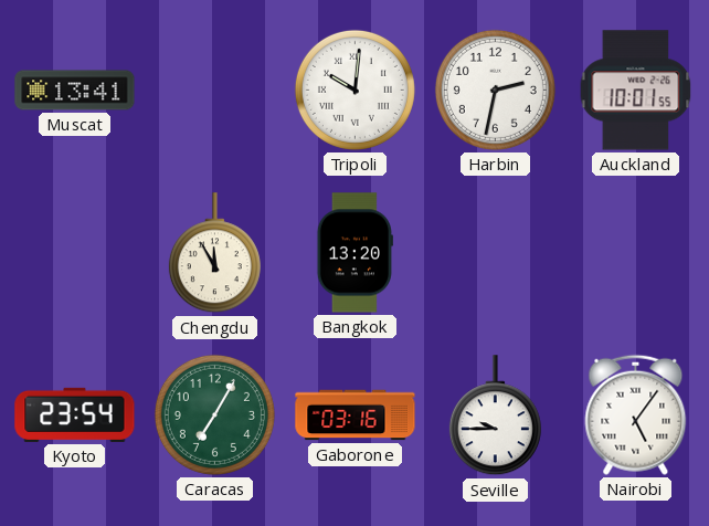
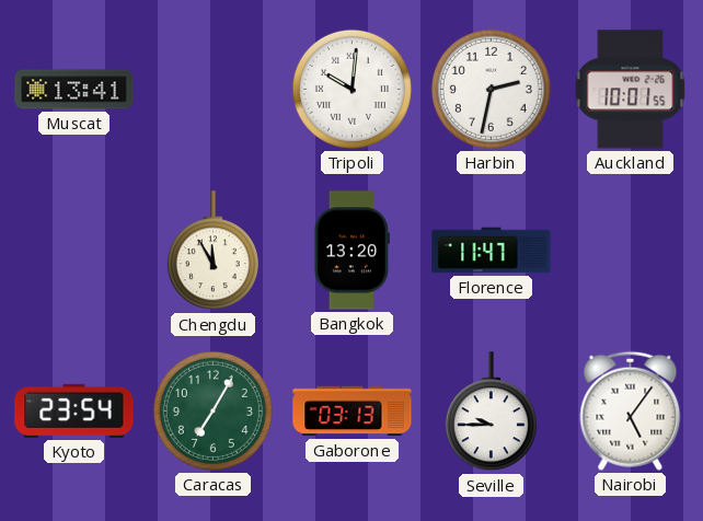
Florence: none -> 11:47 (492, 251)
Gaborone: 03:16 -> 03:13 (353, 412)
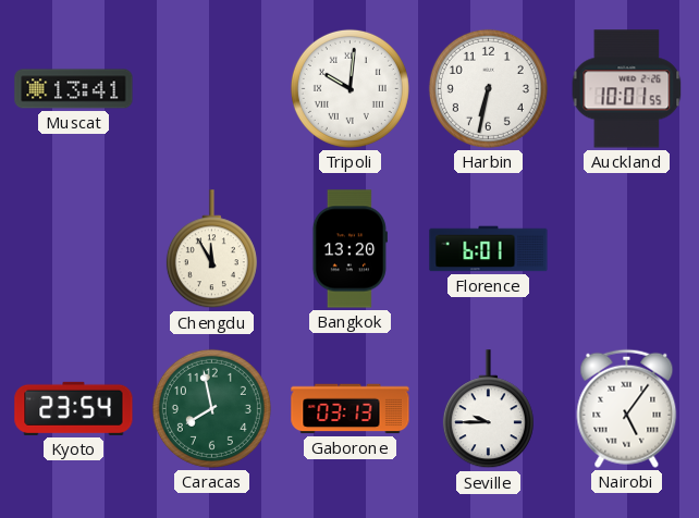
Harbin: 2:32 -> 6:32 (488, 88)
Florence: 11:47 -> 6:01 (489, 249)
Caracas: 7:05 -> 7:58 (211, 408)
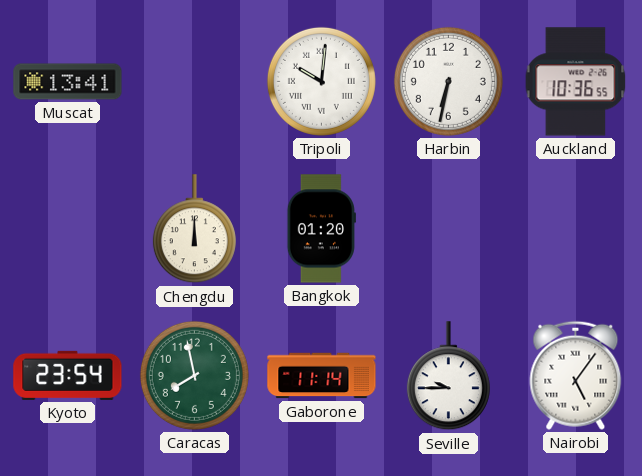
Auckland: 10:01 -> 10:36 (576, 82)
Chengdu: 11:55 -> 12:00 (194, 229)
Bangkok: 13:20 -> 01:20 (321, 229)
Florence: 6:01 -> none (489, 249)
Gaborone: 03:13 -> 11:14 (322, 376)
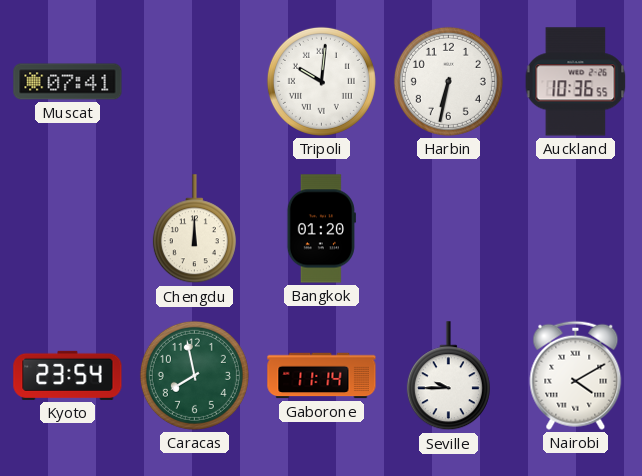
Muscat: 13:41 -> 07:41 (68, 82)
Nairobi: 5:06 -> 4:10 (576, 375)
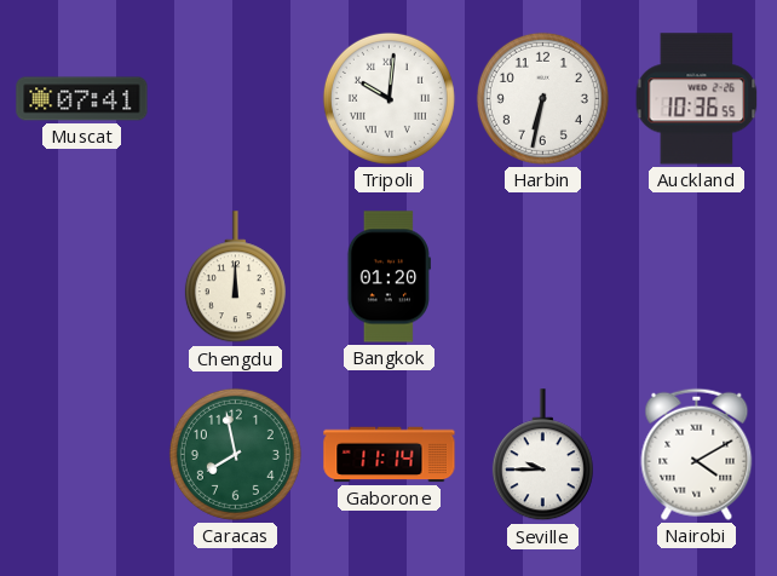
Kyoto: 23:54 -> none (68, 375)
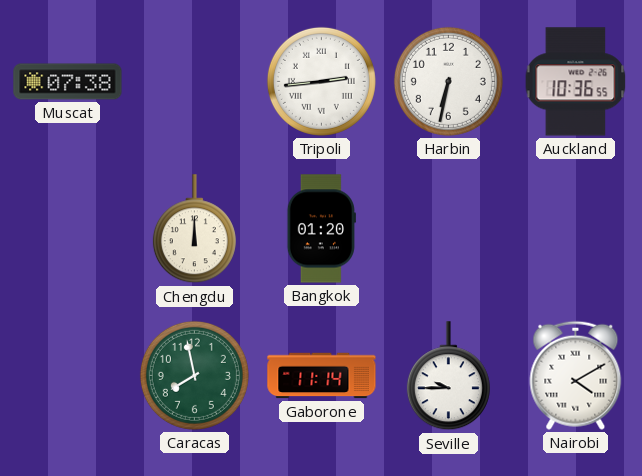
Muscat: 07:41 -> 07:38 (68, 82)
Tripoli: 10:01 -> 2:44 (321, 81)
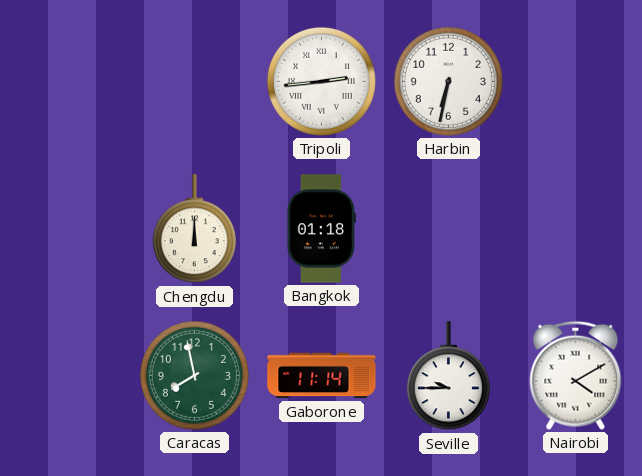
Muscat: 07:38 -> none (68, 82)
Auckland: 10:36 -> none (576, 82)
Bangkok: 01:20 -> 01:18 (321, 229)
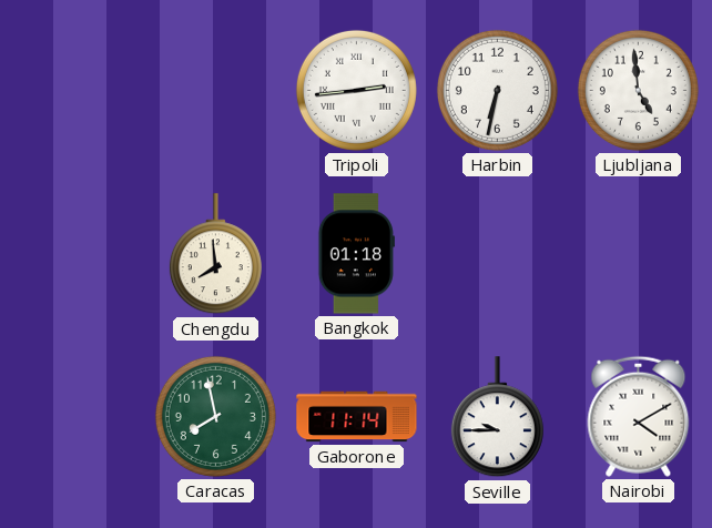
Ljubljana: none -> 4:59 (638, 90)
Chengdu: 12:00 -> 7:59 (215, 254)
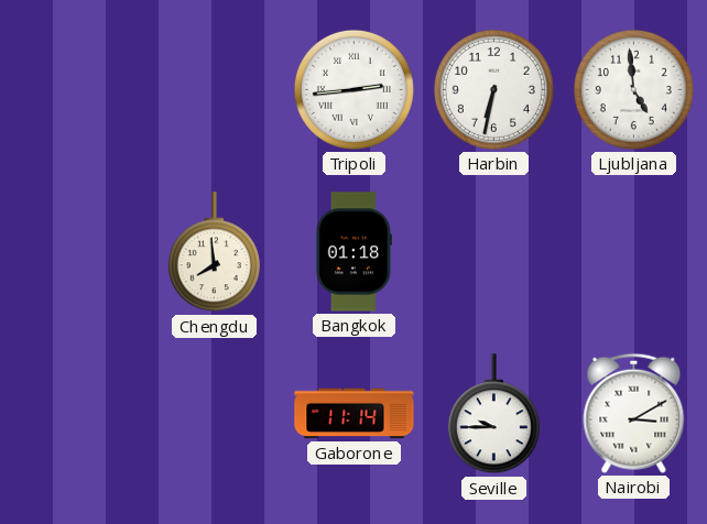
Caracas: 7:58 -> none (215, 416)
Nairobi: 4:10 -> 3:10 (634, 413)
